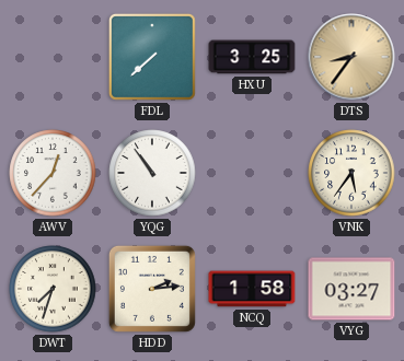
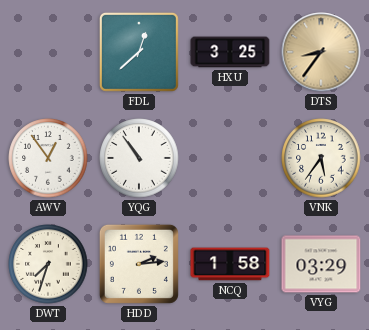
FDL: 7:38 -> 12:38 (139, 52)
AWV: 12:37 -> 12:54 (48, 158)
VYG: 03:27 -> 03:29 (321, 264)
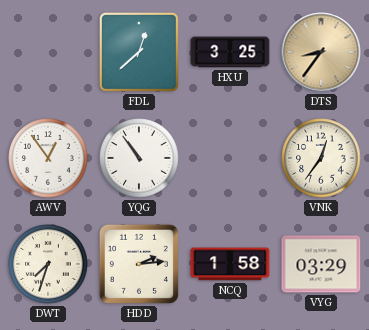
VNK: 5:36 -> 12:36 (321, 158)
